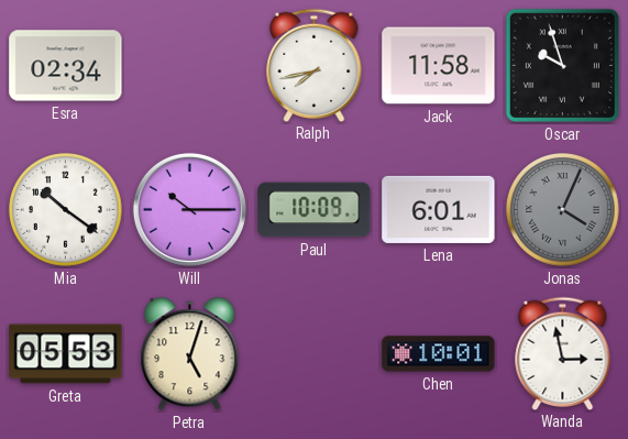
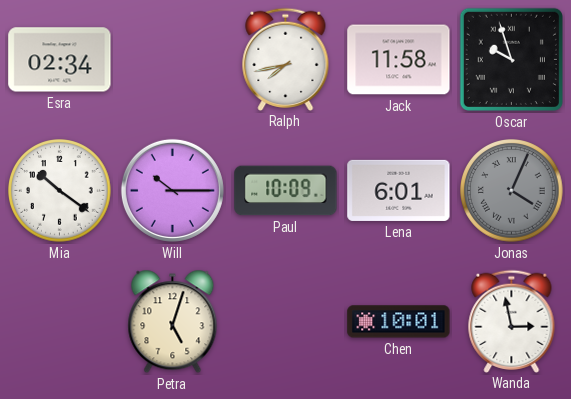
Greta: 05:53 -> none (66, 354)
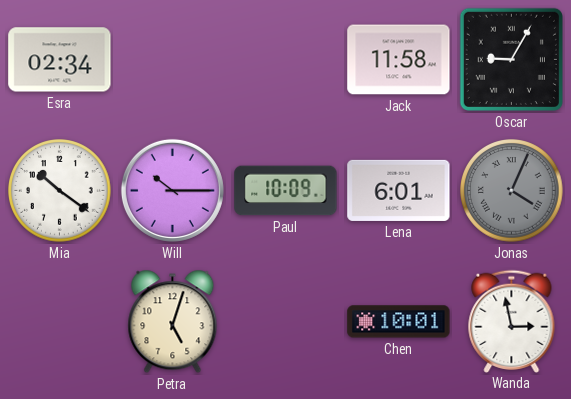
Ralph: 7:43 -> none (286, 59)
Oscar: 9:57 -> 9:05 (511, 59)
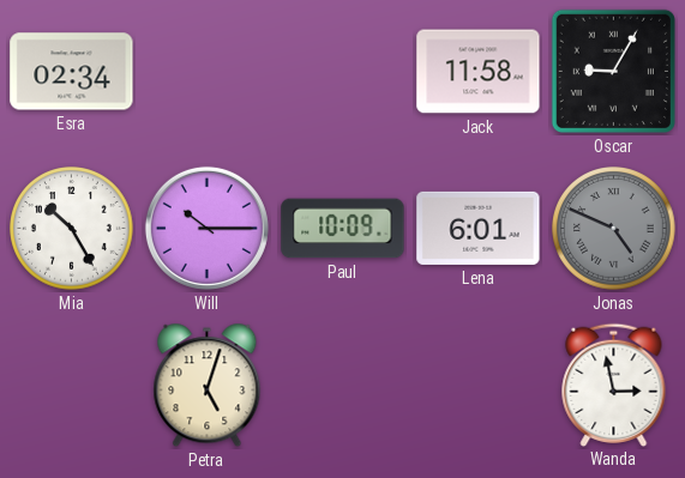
Mia: 10:21 -> 10:25 (72, 229)
Jonas: 4:04 -> 4:49 (614, 229)
Chen: 10:01 -> none (399, 322)
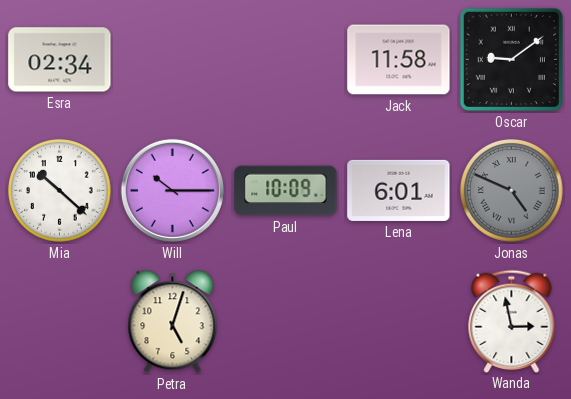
Oscar: 9:05 -> 9:09 (511, 59)
Mia: 10:25 -> 10:22 (60, 191)
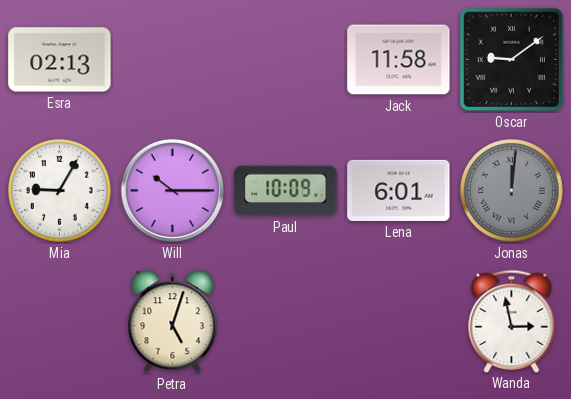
Esra: 02:34 -> 02:13 (60, 60)
Mia: 10:22 -> 9:05 (60, 191)
Jonas: 4:49 -> 12:01 (512, 191)
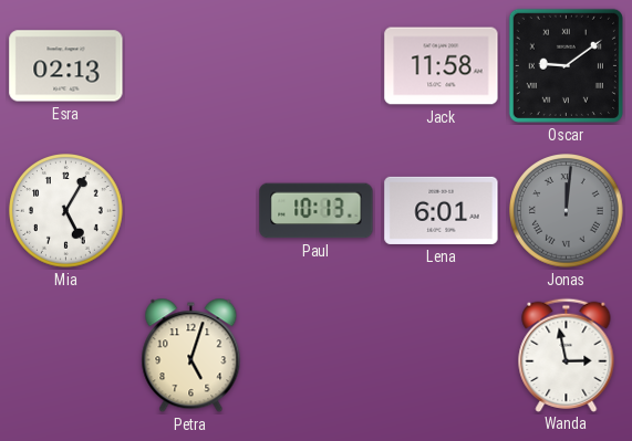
Mia: 9:05 -> 5:05 (66, 211)
Will: 10:15 -> none (172, 190)
Paul: 10:09 -> 10:13 (317, 211)
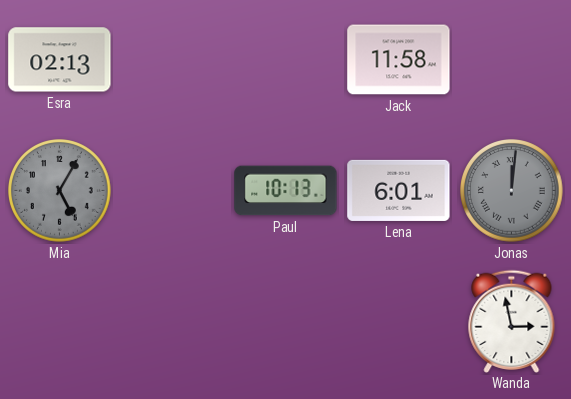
Oscar: 9:09 -> none (566, 65)
Mia dial: white -> grey (60, 191)
Petra: 5:03 -> none (191, 356)
